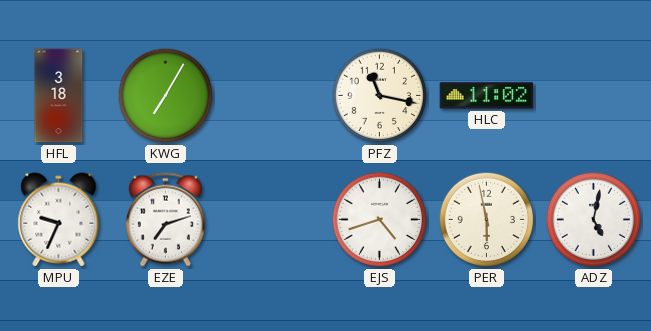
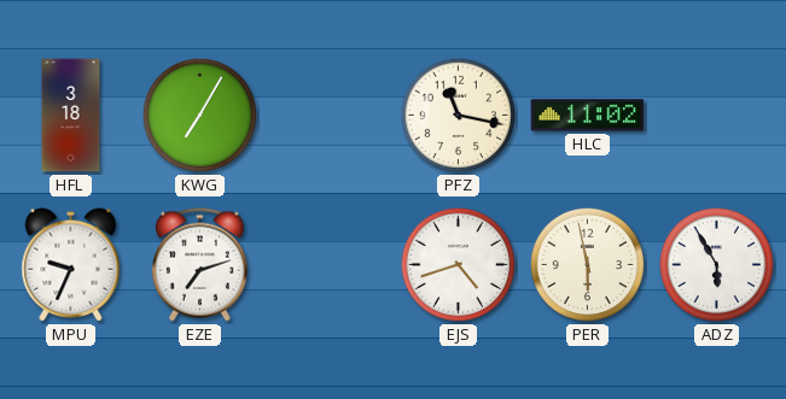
ADZ: 5:02 -> 5:55 (717, 265)
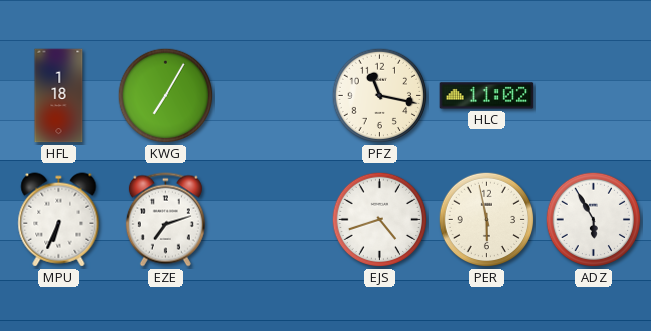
HFL: 3:18 -> 1:18 (59, 96)
MPU: 9:34 -> 6:34 (59, 220)
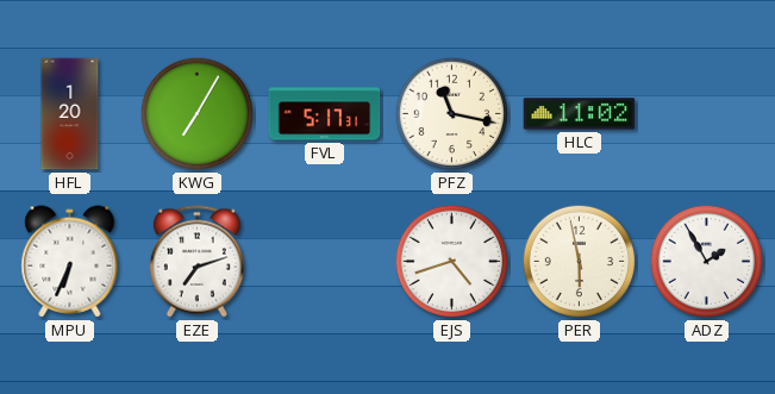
HFL: 1:18 -> 1:20 (70, 114)
FVL: none -> 5:17 (325, 114)
ADZ: 5:55 -> 1:55 (707, 262)
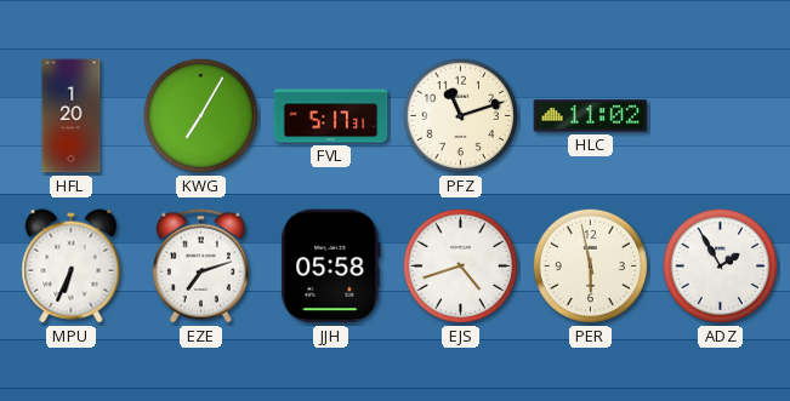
PFZ: 11:17 -> 11:12 (461, 116)
JJH: none -> 05:58 (331, 267)
